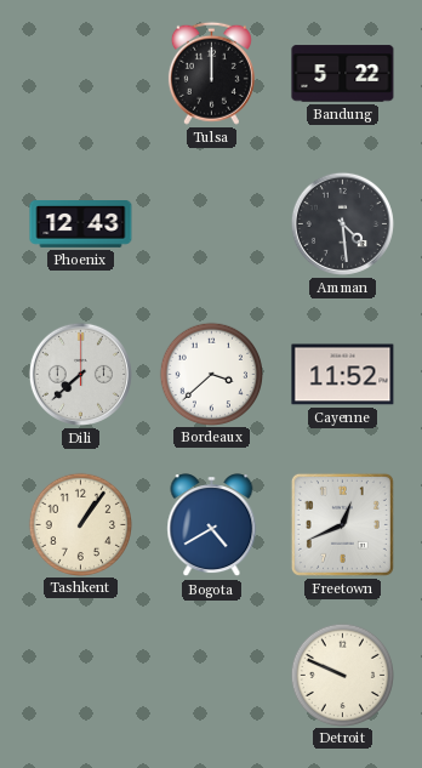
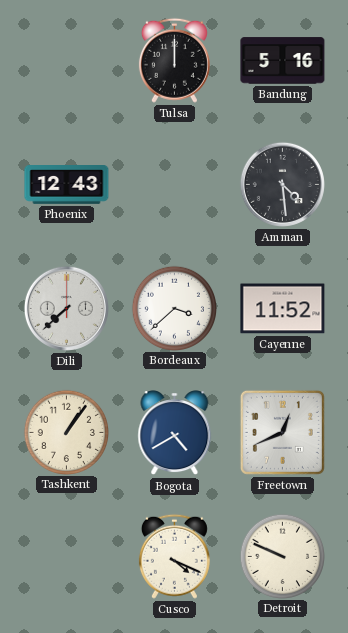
Bandung: 5:22 -> 5:16 (283, 61)
Cusco: none -> 4:19 (174, 556)
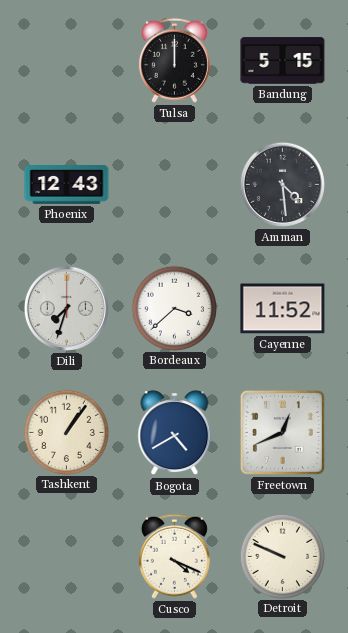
Bandung: 5:16 -> 5:15 (283, 61)
Dili: 7:38 -> 7:33 (66, 308)
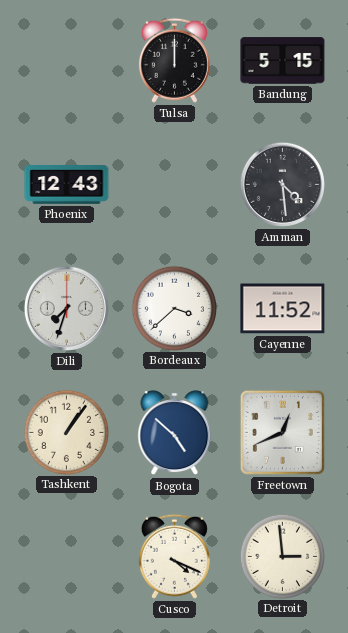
Bogota: 4:40 -> 4:52 (175, 433)
Detroit: 9:49 -> 2:59 (282, 556)
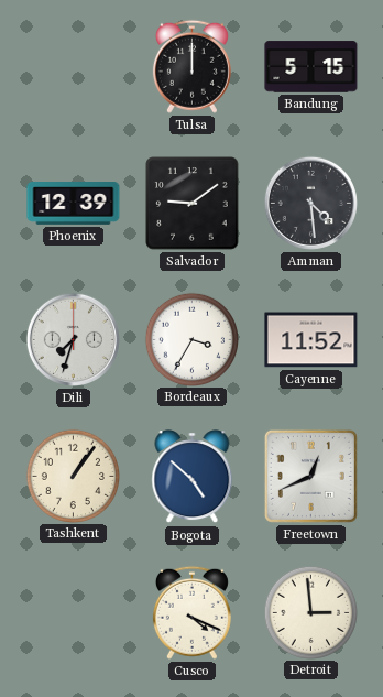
Phoenix: 12:43 -> 12:39 (74, 204)
Salvador: none -> 9:09 (193, 204)
Bordeaux: 3:38 -> 3:35 (191, 339)
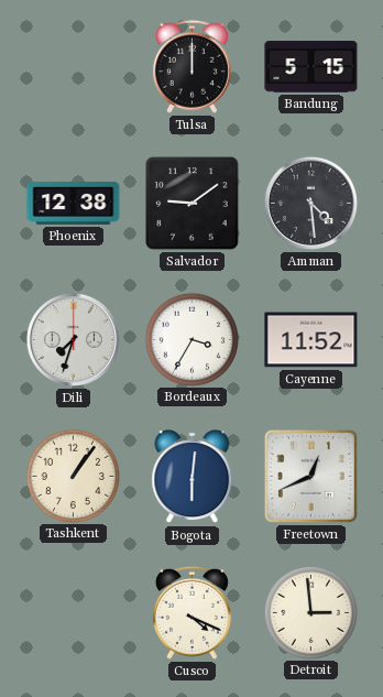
Phoenix: 12:39 -> 12:38 (74, 204)
Bogota: 4:52 -> 6:01 (193, 477)
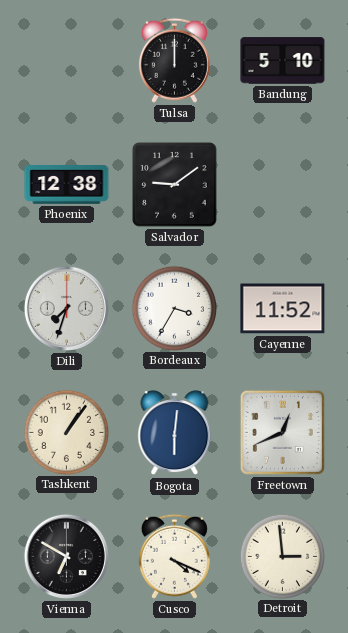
Bandung: 5:15 -> 5:10 (283, 61)
Amman: 4:29 -> none (310, 203)
Vienna: none -> 6:50 (66, 556)
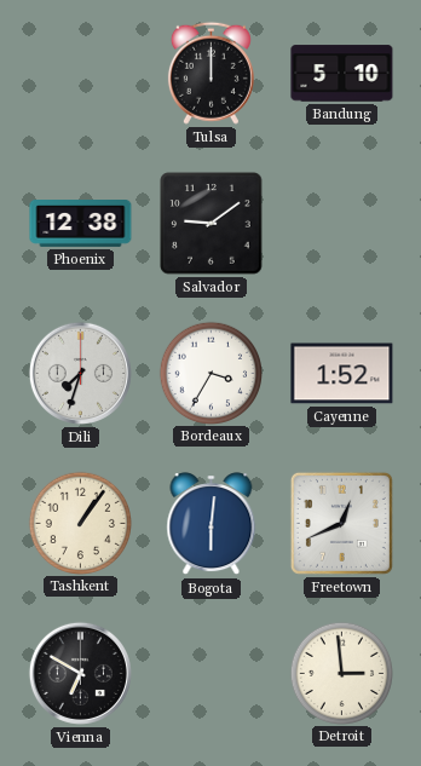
Cayenne: 11:52 -> 1:52 (342, 374)
Cusco: 4:19 -> none (174, 556)
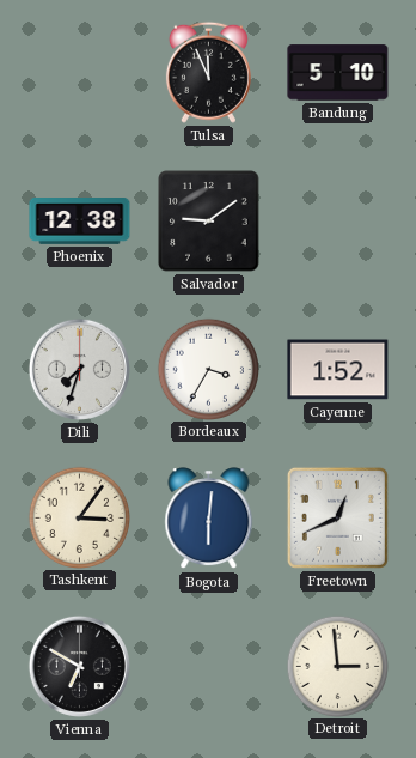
Tulsa: 12:00 -> 11:56 (208, 72)
Tashkent: 1:06 -> 3:06 (79, 517)
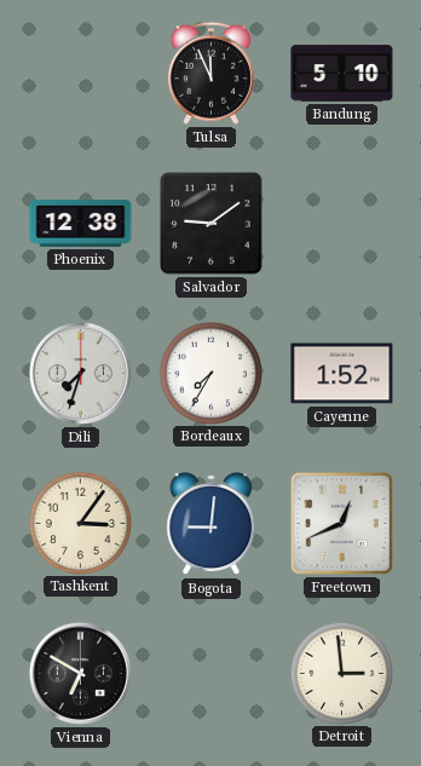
Bordeaux: 3:35 -> 7:35 (211, 373)
Bogota: 6:01 -> 9:01 (212, 524)
